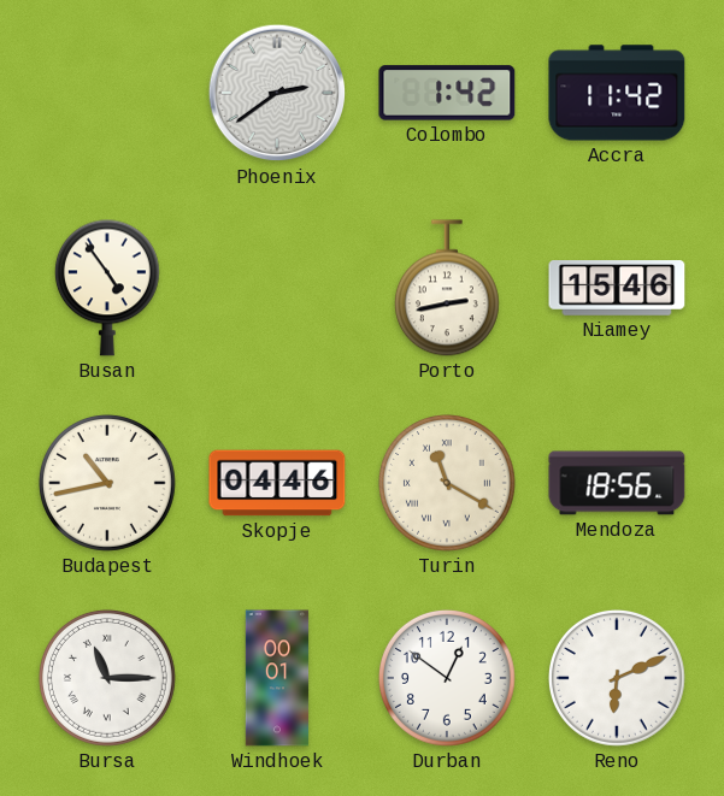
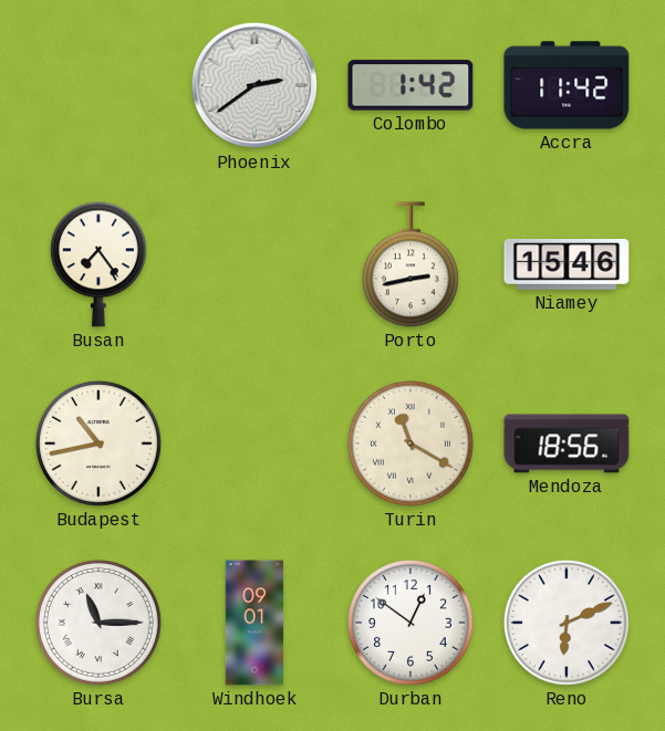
Busan: 4:54 -> 7:24 (98, 264)
Skopje: 04:46 -> none (277, 483)
Windhoek: 00:01 -> 09:01 (254, 623)
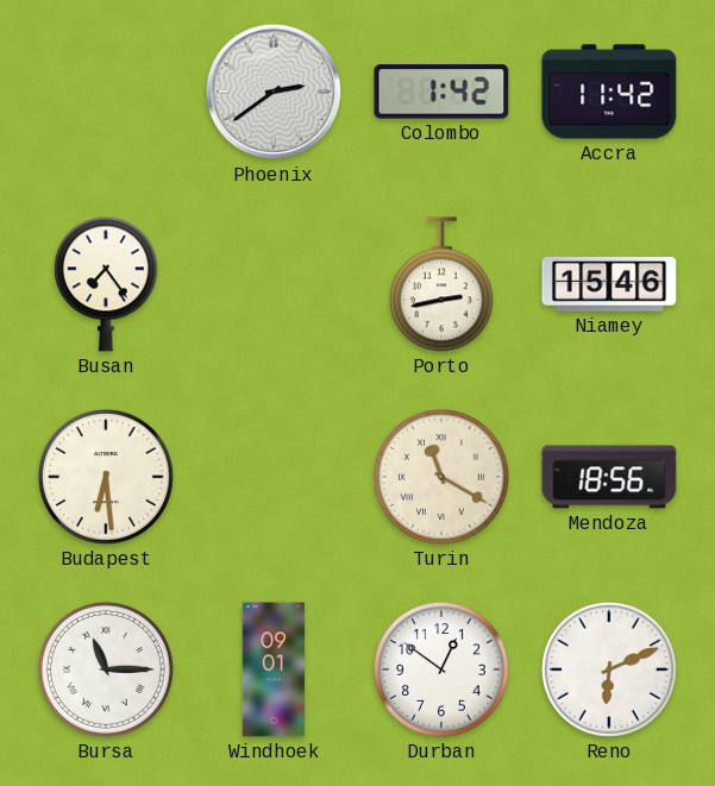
Budapest: 10:43 -> 6:29 (106, 477)
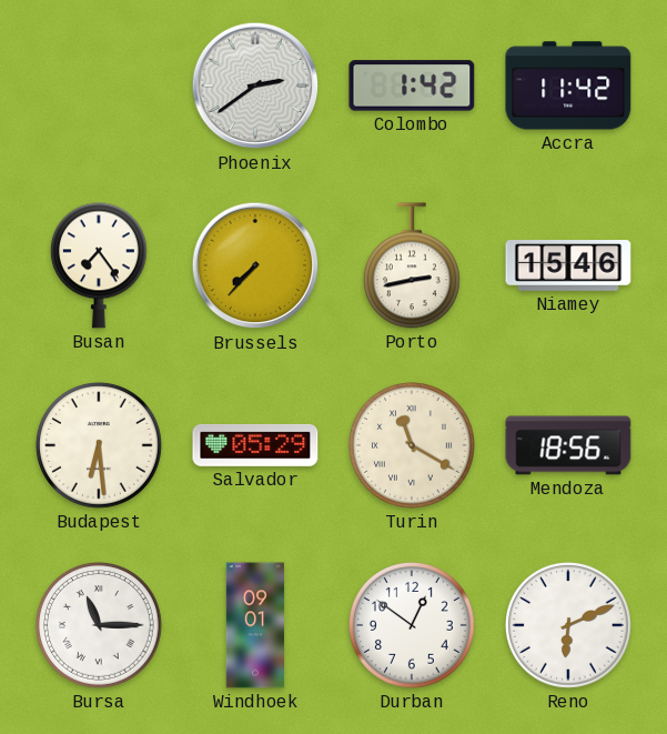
Brussels: none -> 7:37 (255, 265)
Salvador: none -> 05:29 (255, 445)
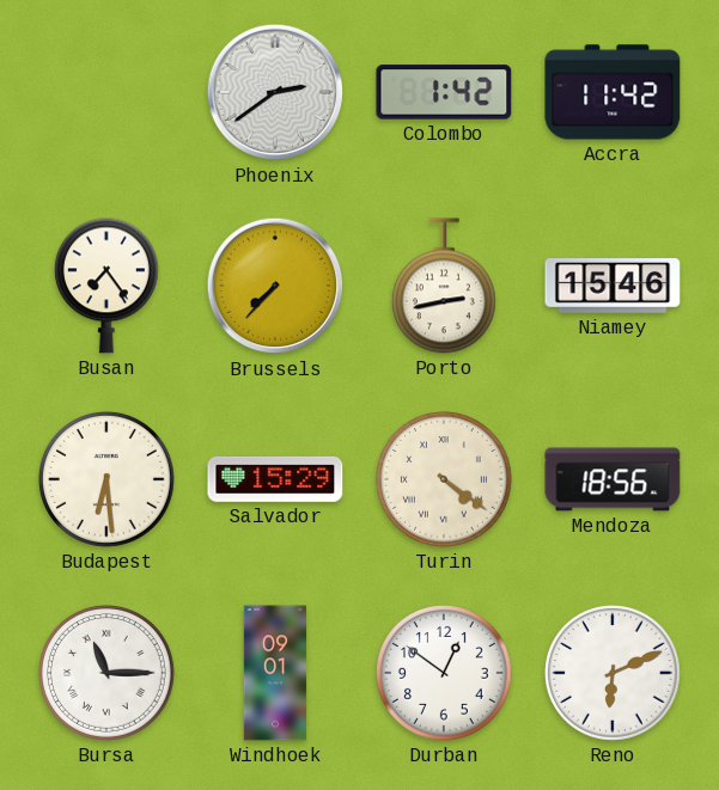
Salvador: 05:29 -> 15:29 (275, 479)
Turin: 11:20 -> 4:21 (444, 479)
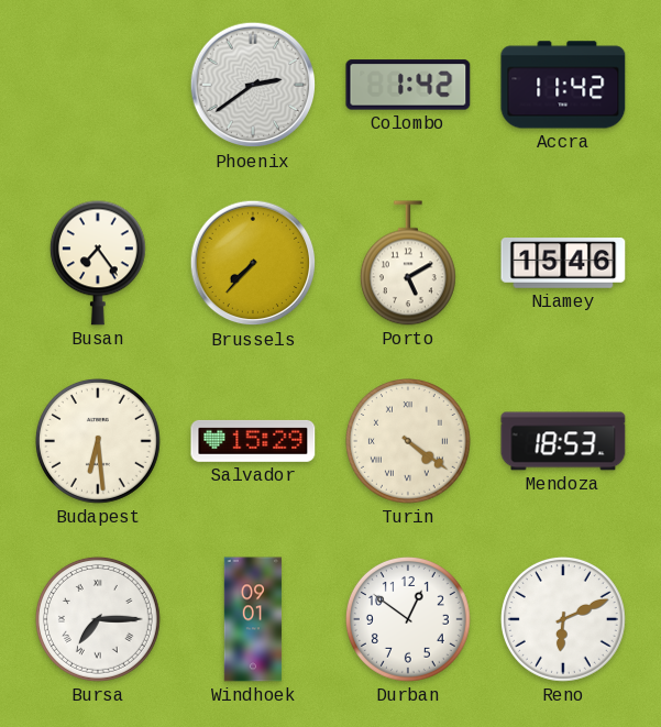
Porto: 2:43 -> 5:10 (408, 263)
Mendoza: 18:56 -> 18:53 (563, 441)
Bursa: 11:15 -> 7:15 (98, 619)
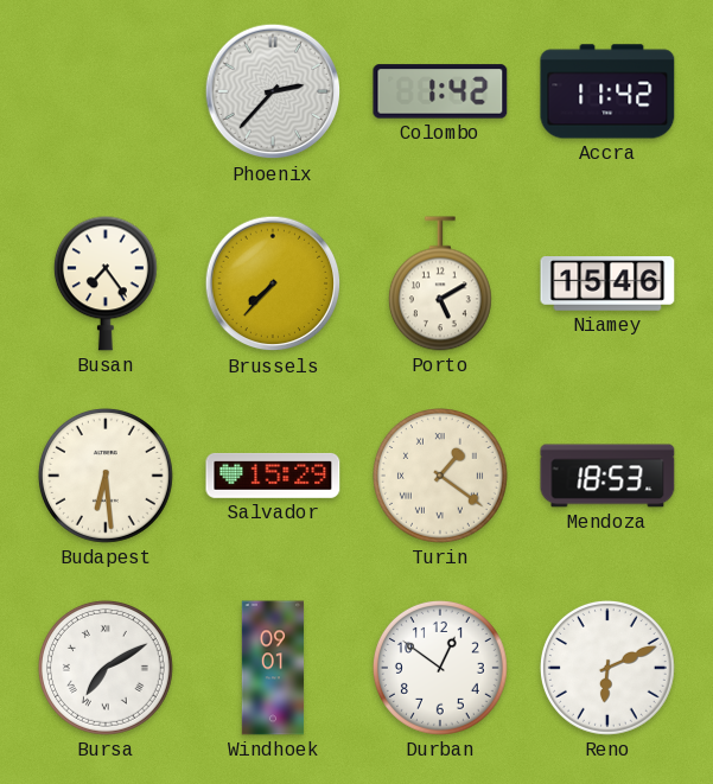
Phoenix: 2:39 -> 2:37 (273, 91)
Turin: 4:21 -> 1:21 (440, 476)
Bursa: 7:15 -> 7:10 (106, 668)
